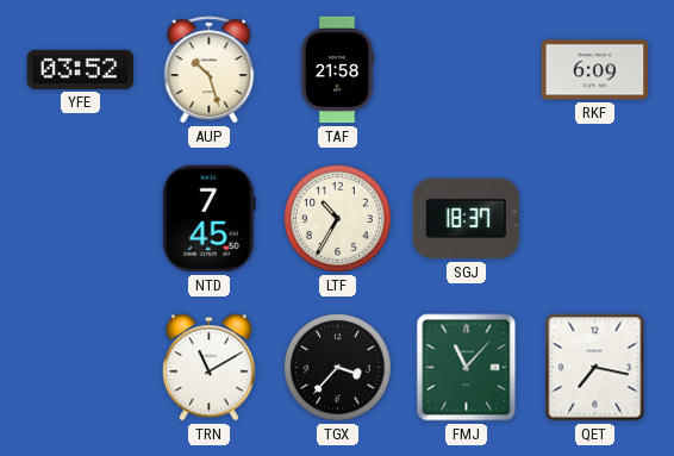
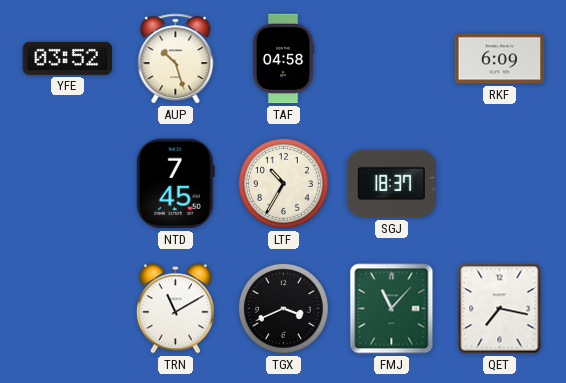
TAF: 21:58 -> 04:58 (283, 59)
TGX: 3:37 -> 3:41 (283, 308)
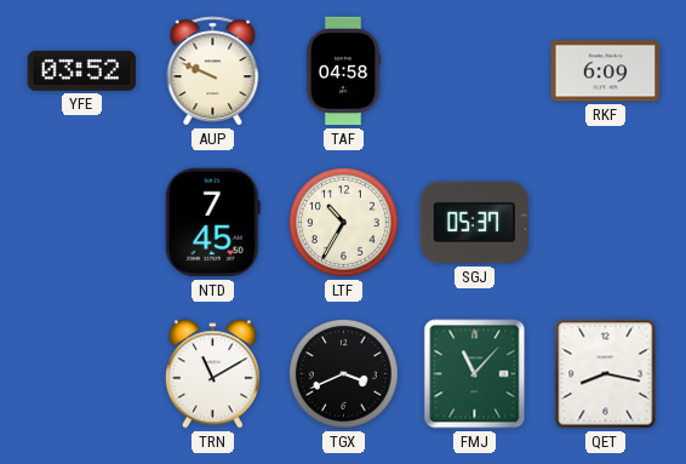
AUP: 10:27 -> 9:49 (213, 71)
SGJ: 18:37 -> 05:37 (475, 223)
QET: 7:17 -> 8:17 (606, 374)
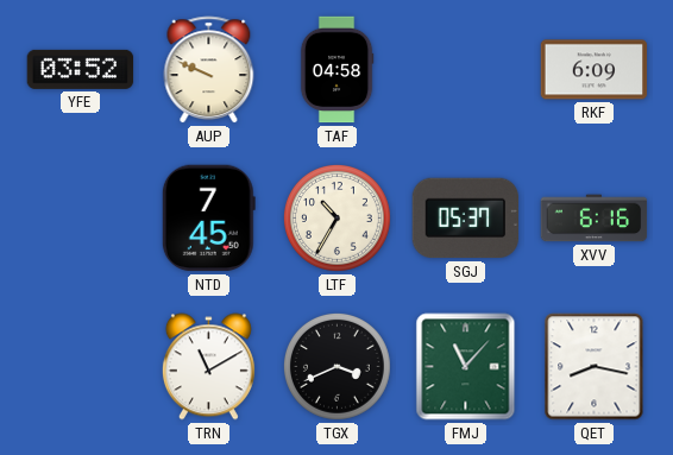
XVV: none -> 6:16 (595, 219)
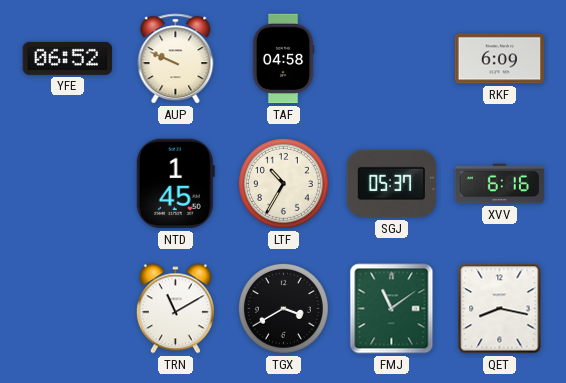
YFE: 03:52 -> 06:52 (68, 58)
NTD: 7:45 -> 1:45 (175, 184)
TGX: 3:41 -> 3:40 (283, 308)
FMJ: 11:07 -> 11:09 (392, 309)
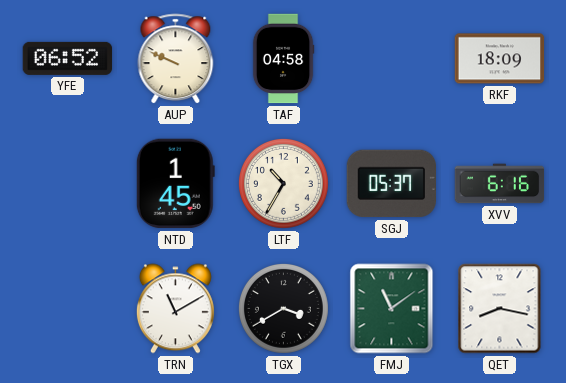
RKF: 6:09 -> 18:09 (500, 59)
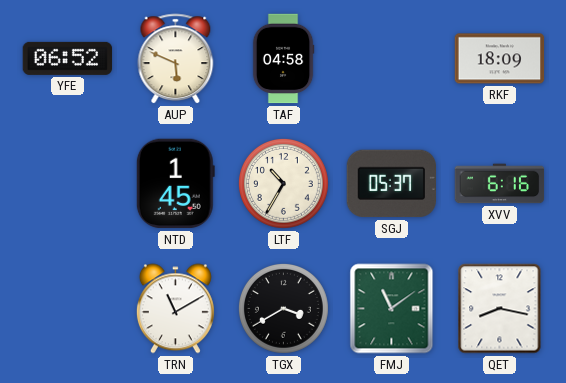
AUP: 9:49 -> 5:49 (176, 59)
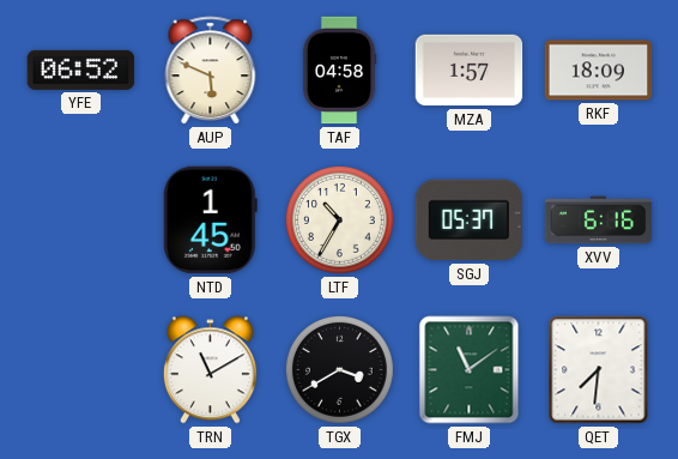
MZA: none -> 1:57 (470, 71)
QET: 8:17 -> 7:31 (599, 370)
